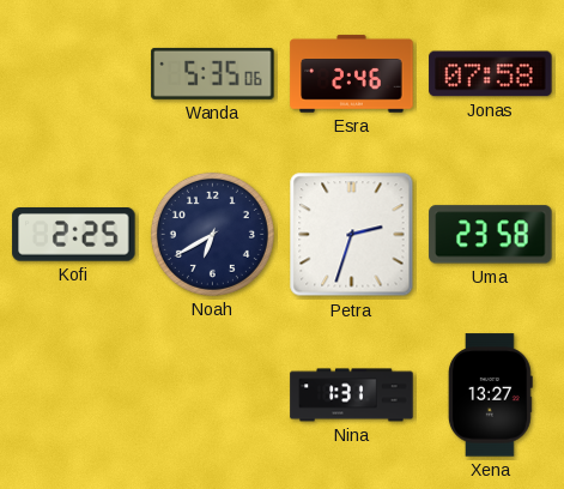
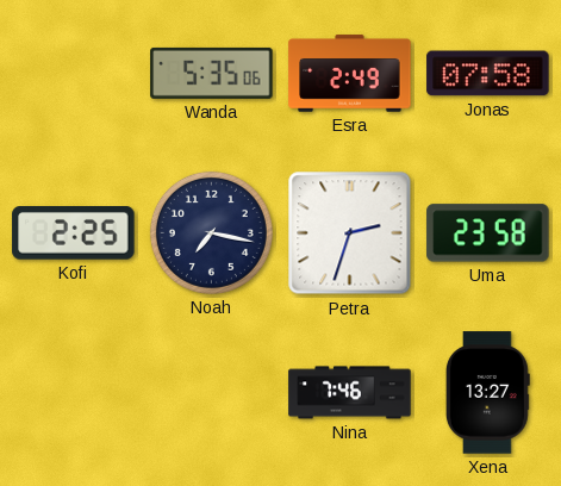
Esra: 2:46 -> 2:49 (350, 74)
Noah: 6:40 -> 7:17 (211, 232)
Nina: 1:31 -> 7:46 (350, 393)
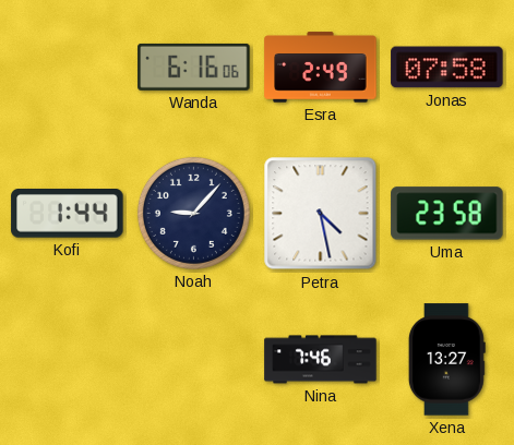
Wanda: 5:35 -> 6:16 (194, 67)
Kofi: 2:25 -> 1:44 (68, 214)
Noah: 7:17 -> 9:07 (193, 213)
Petra: 2:33 -> 4:28 (321, 214)
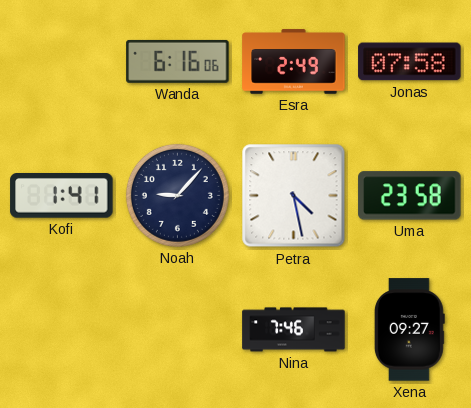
Kofi: 1:44 -> 1:41 (62, 196)
Xena: 13:27 -> 09:27 (409, 330)
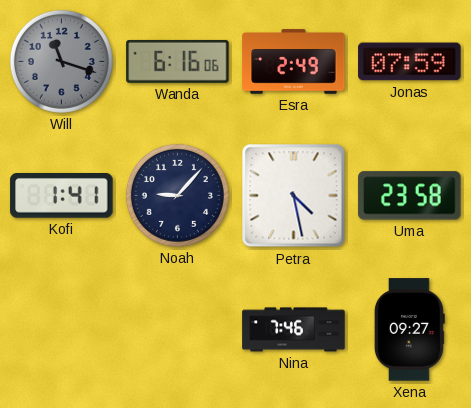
Will: none -> 11:18 (61, 61)
Jonas: 07:58 -> 07:59 (410, 62)
